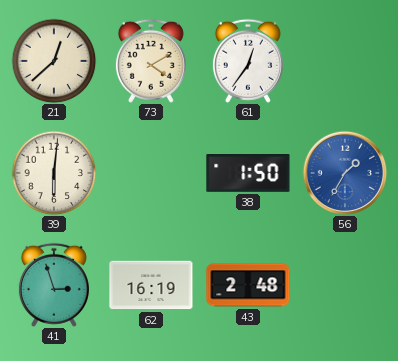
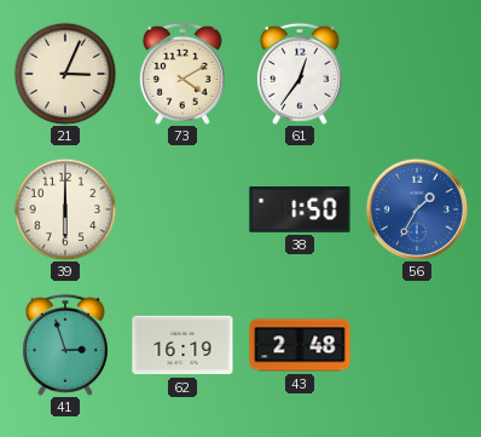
21: 12:38 -> 3:04 (65, 74)
39: 6:01 -> 6:00 (65, 209)
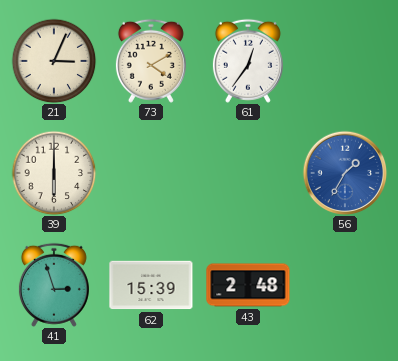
38: 1:50 -> none (300, 211)
62: 16:19 -> 15:39 (151, 285)
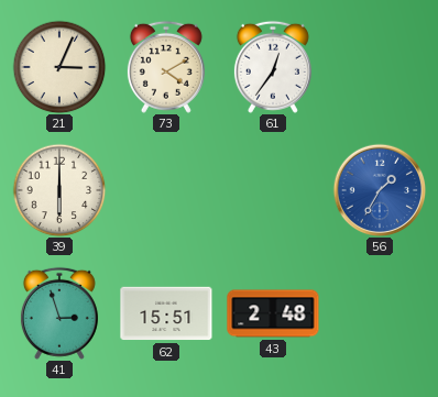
62: 15:39 -> 15:51 (166, 313)
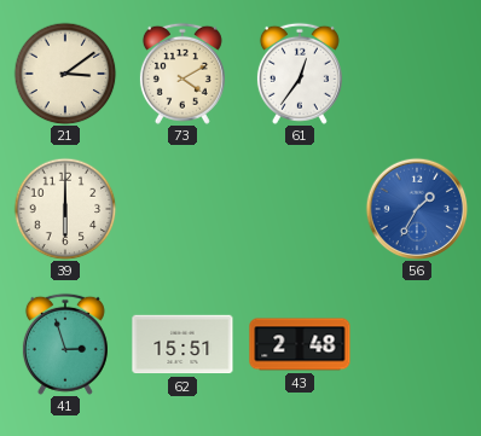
21: 3:04 -> 3:09 (65, 74)
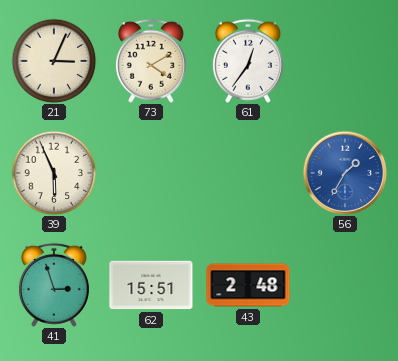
21: 3:09 -> 3:04 (54, 61)
39: 6:00 -> 5:56 (54, 173)
